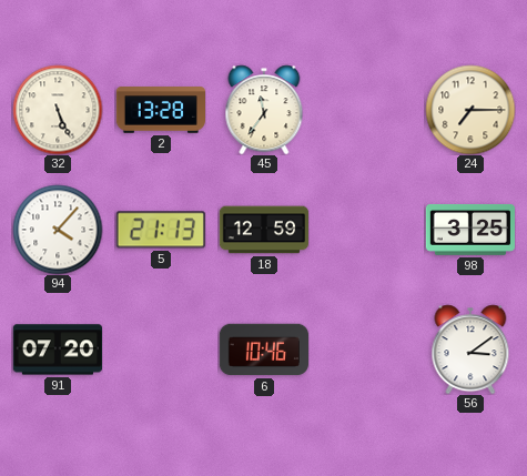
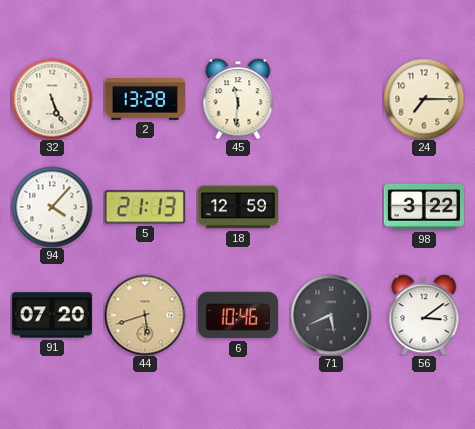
45: 11:36 -> 11:31 (238, 99)
98: 3:25 -> 3:22 (423, 207)
44: none -> 5:42 (145, 315)
71: none -> 5:41 (331, 315)
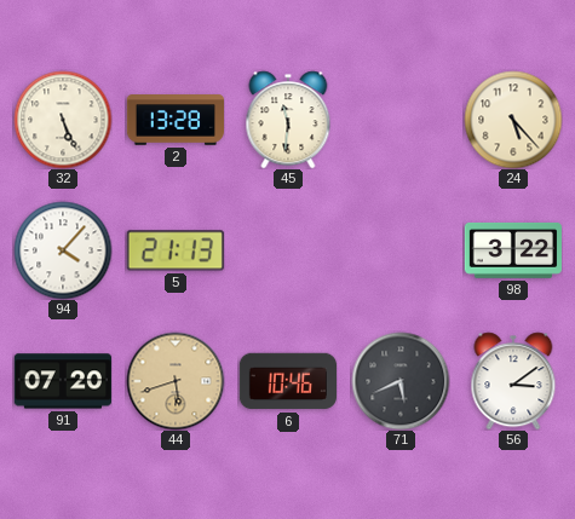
24: 7:15 -> 5:23 (513, 120)
18: 12:59 -> none (237, 207)
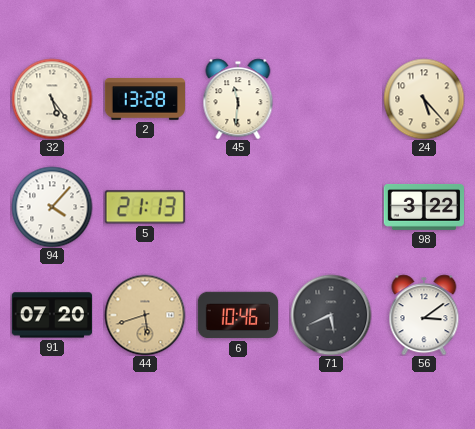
32: 5:26 -> 5:24 (52, 99)
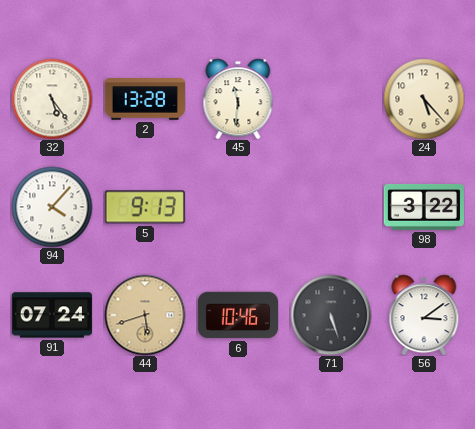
5: 21:13 -> 9:13 (145, 207)
91: 07:20 -> 07:24 (51, 315)
71: 5:41 -> 5:27 (331, 315)
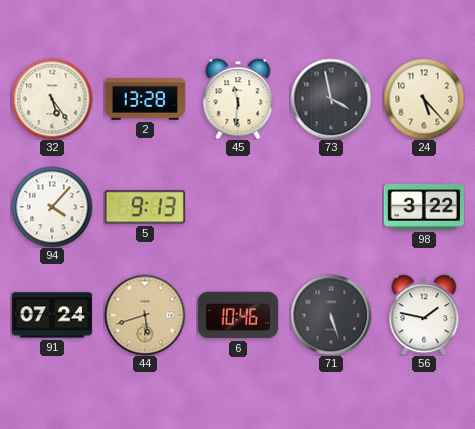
73: none -> 3:58 (331, 99)
56: 3:09 -> 1:47 (424, 315)
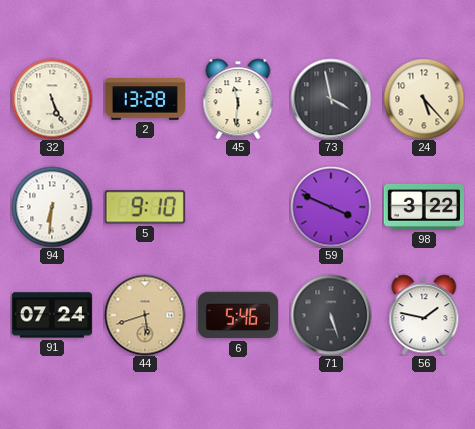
32: 5:24 -> 5:26 (52, 99)
94: 4:07 -> 6:31 (52, 207)
5: 9:13 -> 9:10 (145, 207)
59: none -> 3:49 (331, 207)
6: 10:46 -> 5:46 (237, 315)
